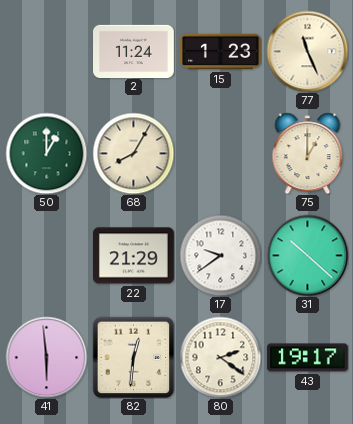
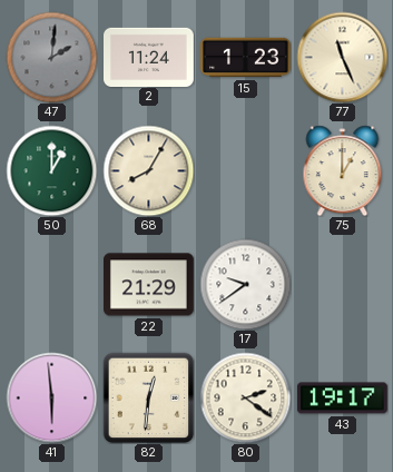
47: none -> 2:01 (51, 57)
31: 10:22 -> none (307, 255)
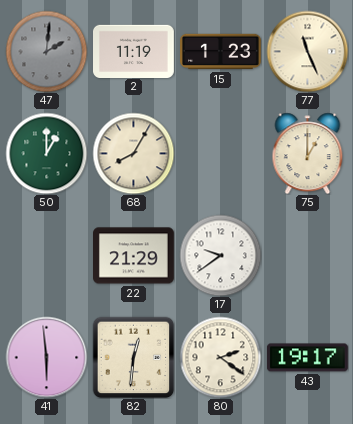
2: 11:24 -> 11:19 (134, 51)
